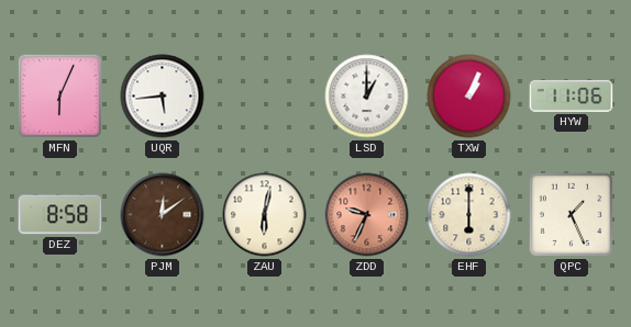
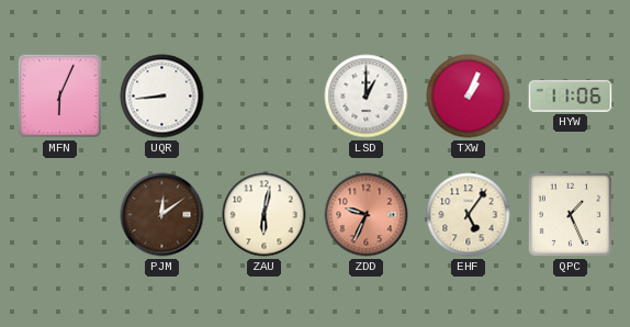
UQR: 5:44 -> 8:44 (162, 97)
DEZ: 8:58 -> none (60, 215)
EHF: 6:00 -> 5:06 (469, 215)
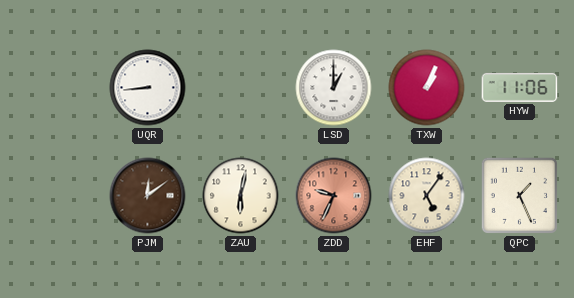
MFN: 6:04 -> none (59, 95)
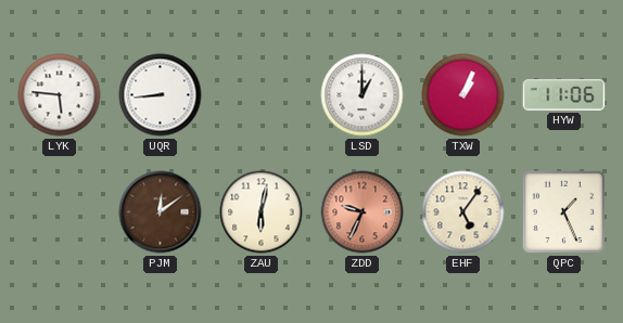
LYK: none -> 5:46 (60, 95)
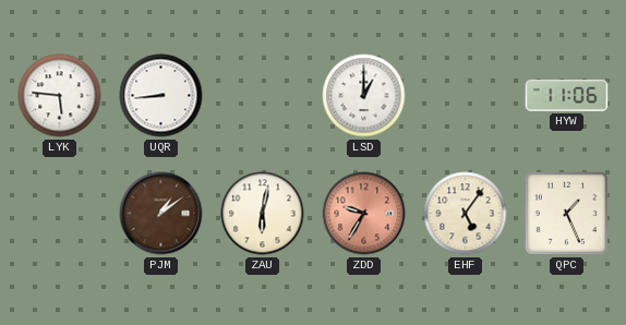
TXW: 1:04 -> none (463, 95)
PJM: 12:09 -> 1:09 (161, 214)
ZDD: 9:34 -> 9:35 (364, 214)
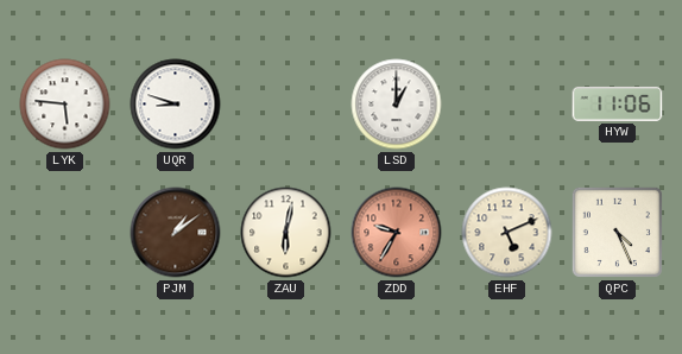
UQR: 8:44 -> 8:48 (176, 105)
EHF: 5:06 -> 5:11 (507, 233)
QPC: 1:26 -> 4:26 (617, 232)
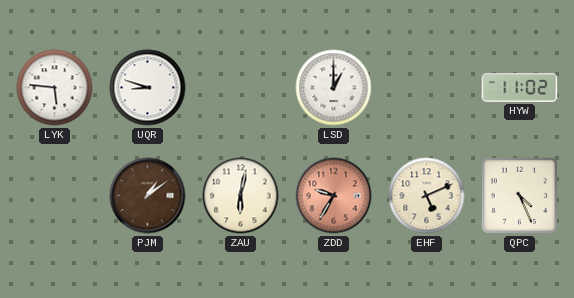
HYW: 11:06 -> 11:02 (520, 87)
